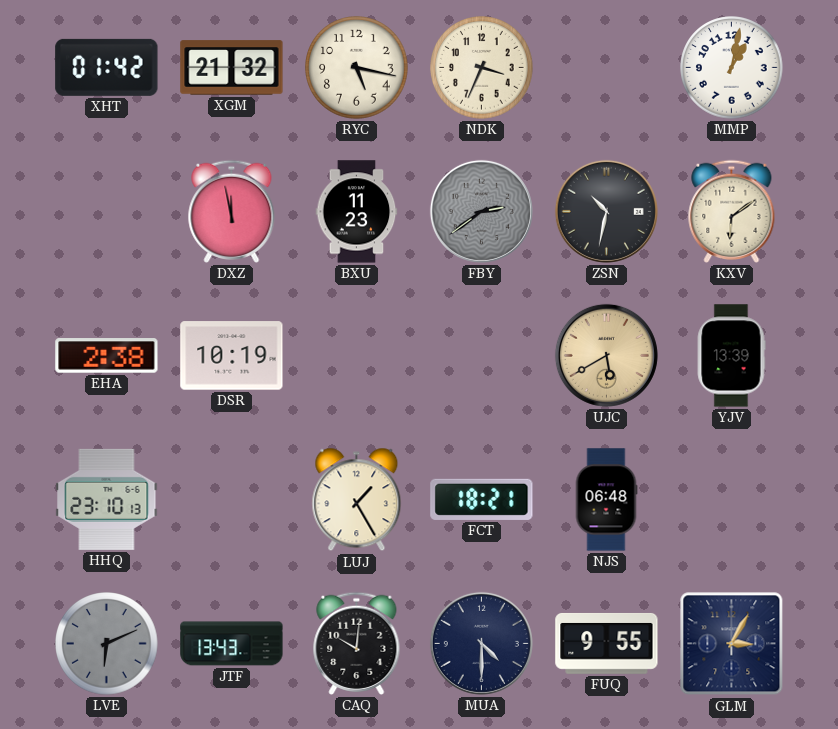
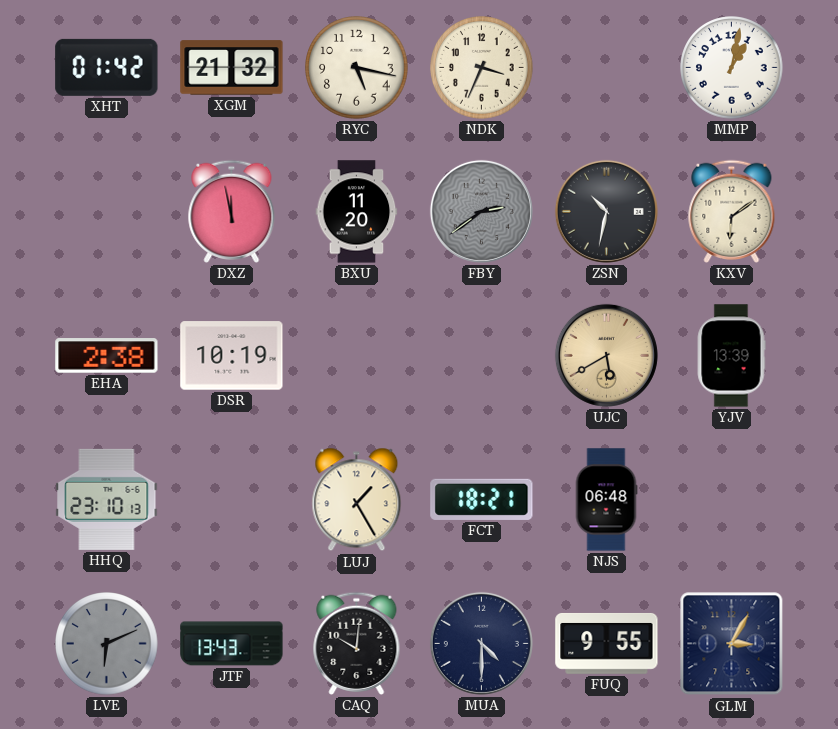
BXU: 11:23 -> 11:20 (357, 212)
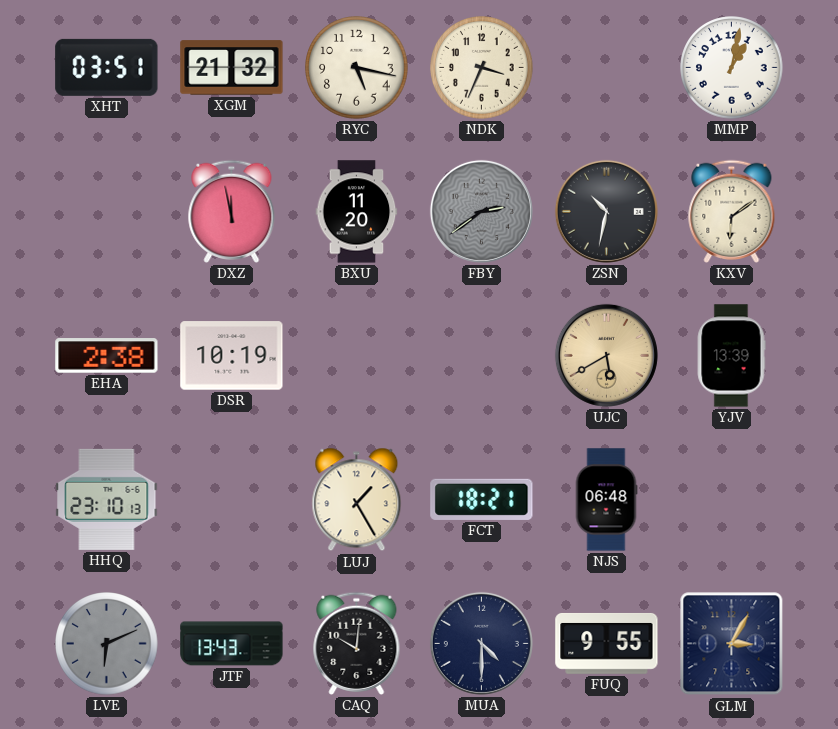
XHT: 01:42 -> 03:51 (107, 67)
